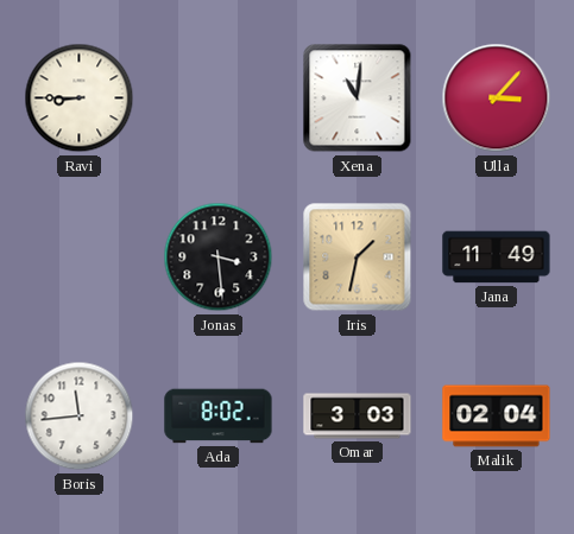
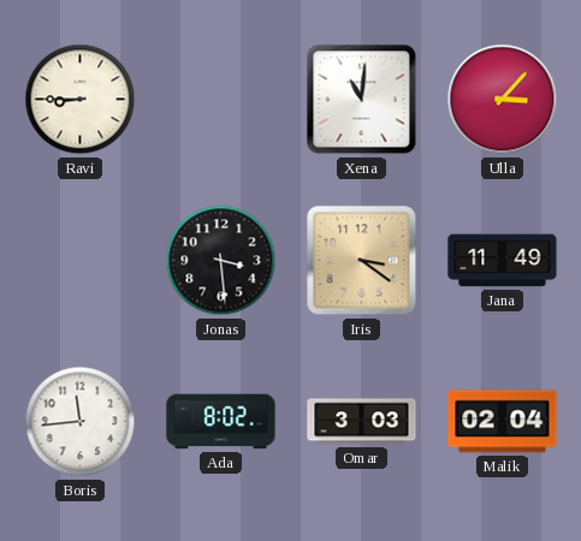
Iris: 1:32 -> 3:21 (362, 261)
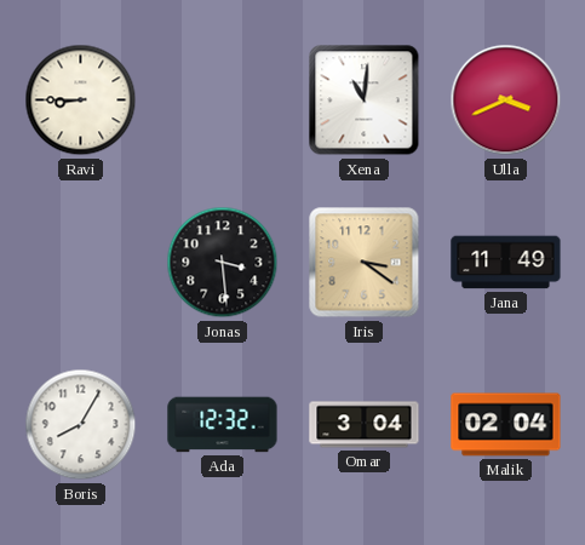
Ulla: 3:07 -> 3:41 (506, 101)
Boris: 11:44 -> 8:05 (81, 425)
Ada: 8:02 -> 12:32 (223, 425)
Omar: 3:03 -> 3:04 (365, 425)
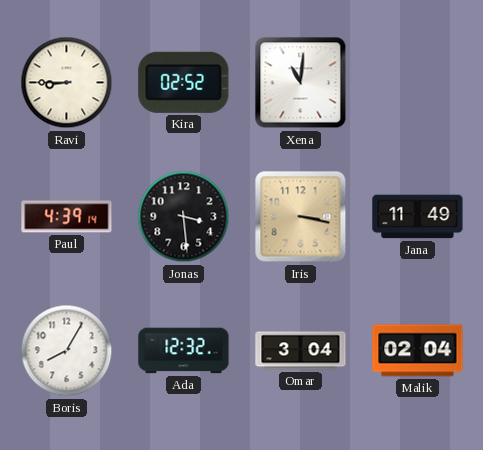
Kira: none -> 02:52 (184, 82)
Ulla: 3:41 -> none (506, 101)
Paul: none -> 4:39 (67, 217)
Iris: 3:21 -> 3:17 (301, 217)
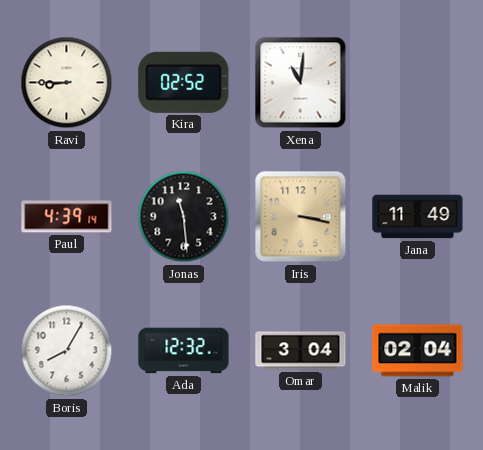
Jonas: 3:29 -> 11:29 (184, 217)
